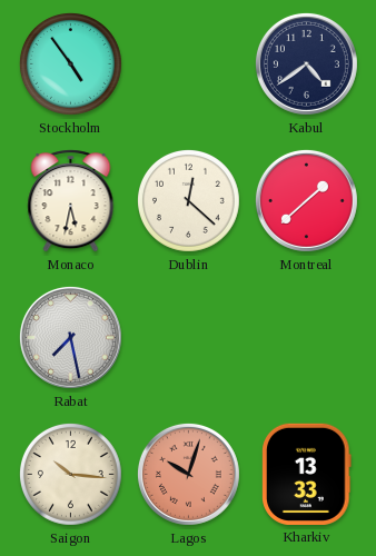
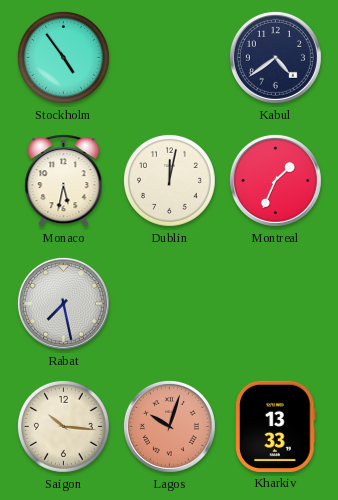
Dublin: 12:22 -> 12:02 (169, 180)
Montreal: 1:38 -> 1:34 (275, 180)
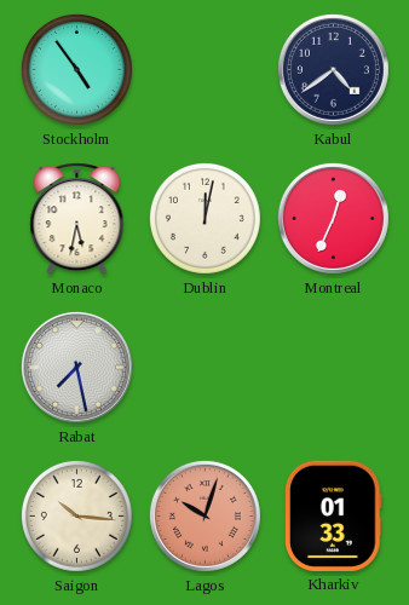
Montreal: 1:34 -> 12:34 (333, 218)
Kharkiv: 13:33 -> 01:33 (334, 515)
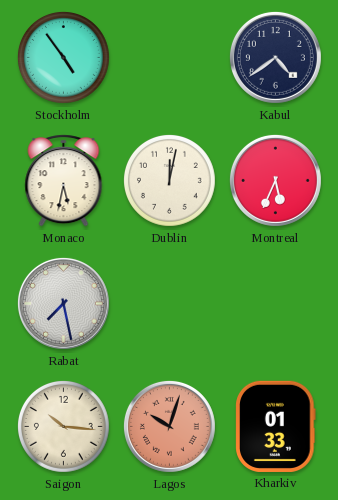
Montreal: 12:34 -> 5:34 (275, 180)
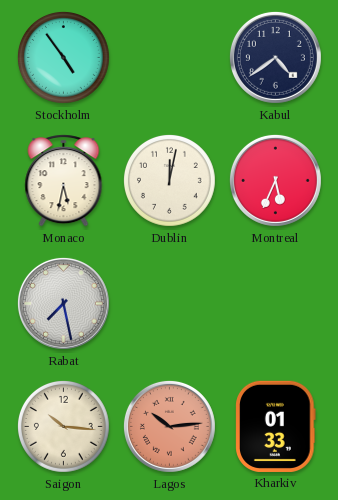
Lagos: 10:03 -> 10:14 (169, 426)
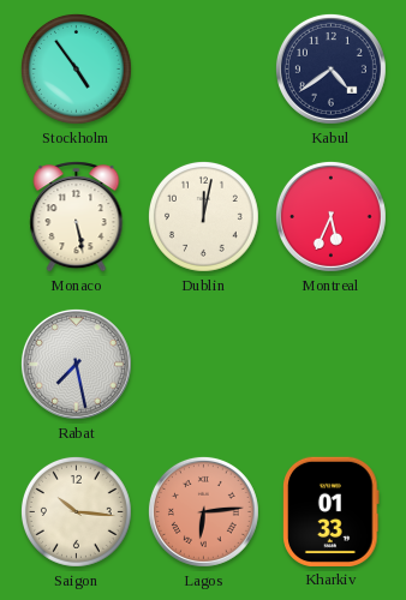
Monaco: 5:32 -> 5:28 (77, 217)
Lagos: 10:14 -> 6:14 (203, 511)
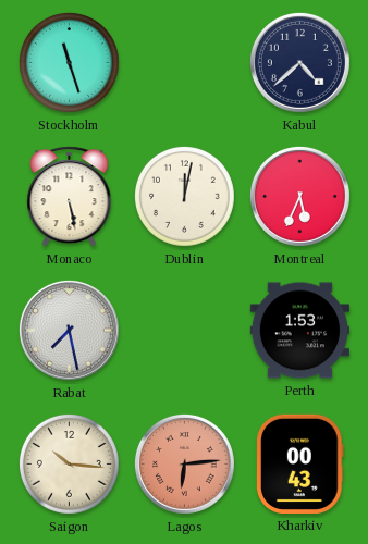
Stockholm: 4:54 -> 11:27 (69, 62)
Kabul: 4:39 -> 4:38 (299, 62)
Perth: none -> 1:53 (299, 331)
Kharkiv: 01:33 -> 00:43 (300, 463)
